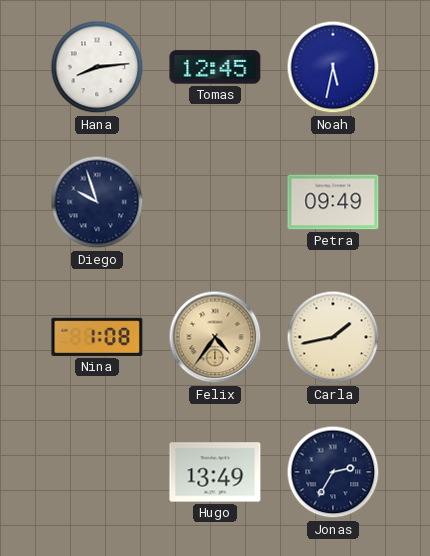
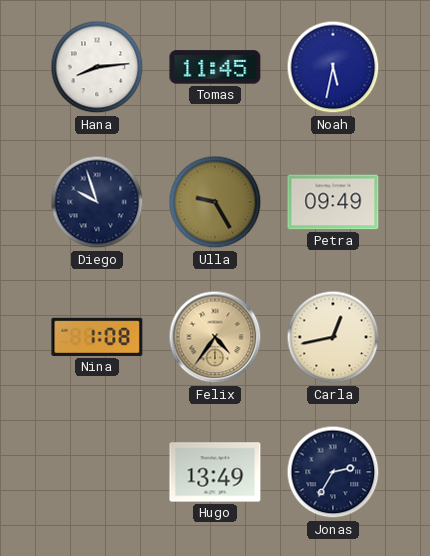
Tomas: 12:45 -> 11:45 (215, 67)
Ulla: none -> 9:25 (215, 202)
Carla: 1:43 -> 12:43 (333, 337)
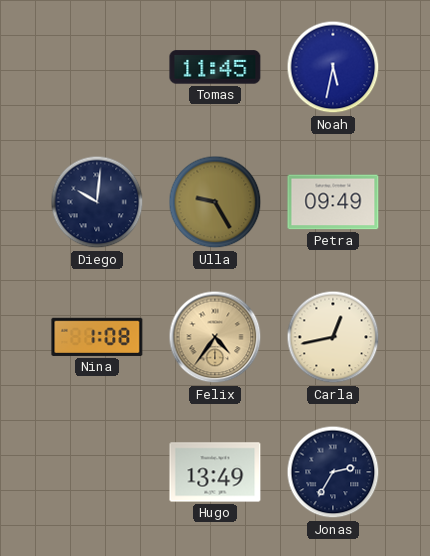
Hana: 8:14 -> none (97, 67)
Diego: 9:57 -> 10:01 (97, 202)
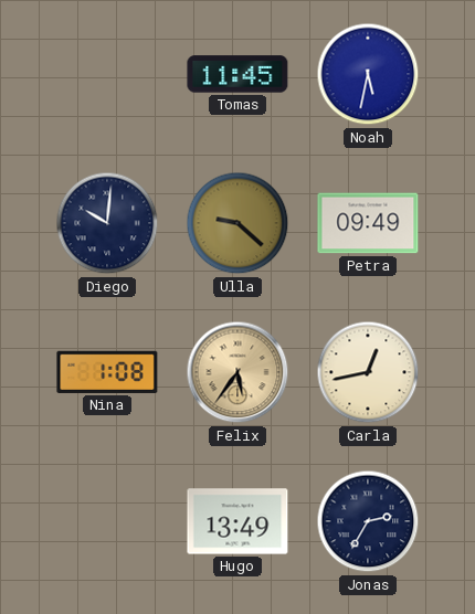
Ulla: 9:25 -> 9:22 (237, 223)
Felix: 4:36 -> 5:36 (237, 372)
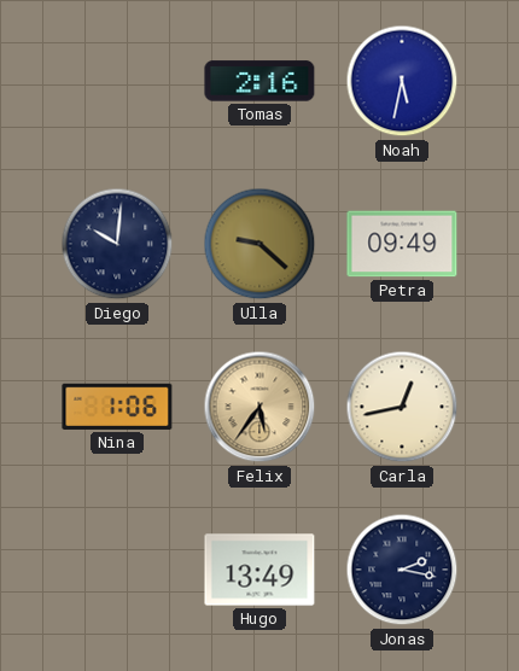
Tomas: 11:45 -> 2:16 (259, 81)
Nina: 1:08 -> 1:06 (117, 407)
Jonas: 2:35 -> 2:17 (402, 570)
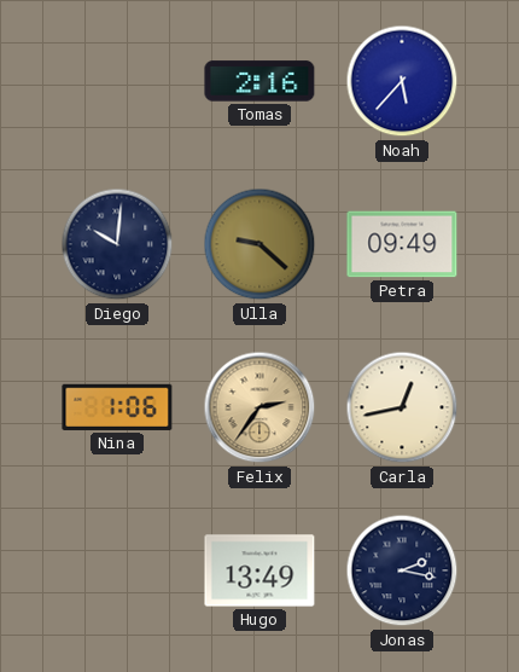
Noah: 5:32 -> 5:37 (402, 81)
Felix: 5:36 -> 2:36 (259, 407)
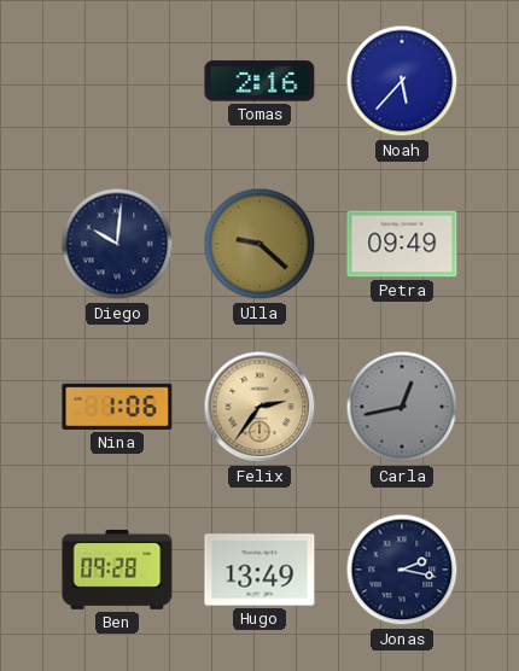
Carla dial: cream -> grey (402, 407)
Ben: none -> 09:28 (117, 570)
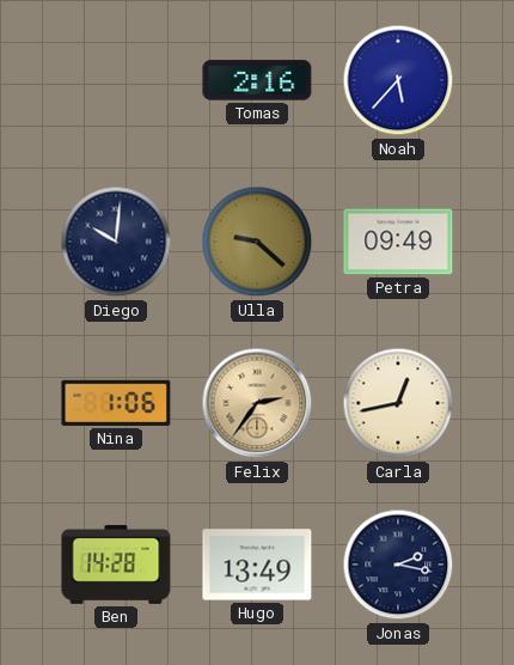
Carla dial: grey -> cream (398, 403)
Ben: 09:28 -> 14:28 (116, 565)
